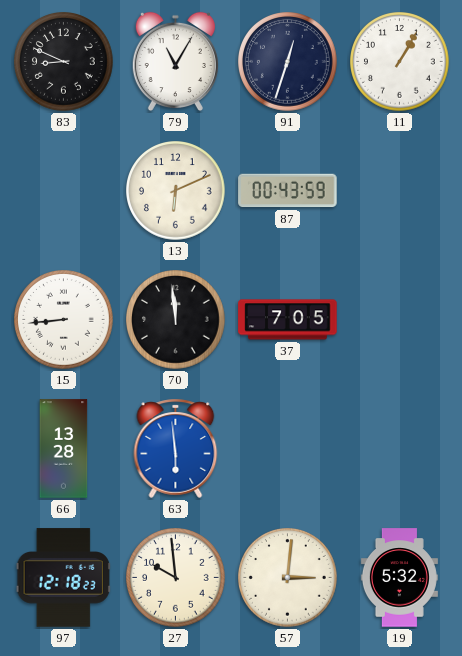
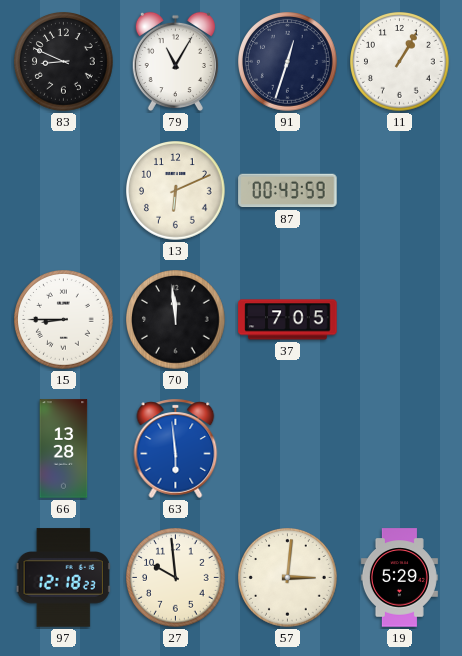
15: 8:44 -> 8:45 (64, 320)
19: 5:32 -> 5:29 (399, 578)
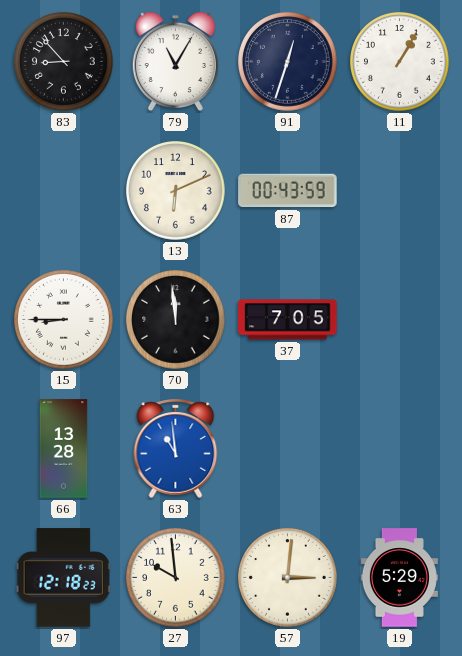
83: 8:49 -> 8:53 (64, 62)
63: 5:59 -> 10:59 (176, 448)
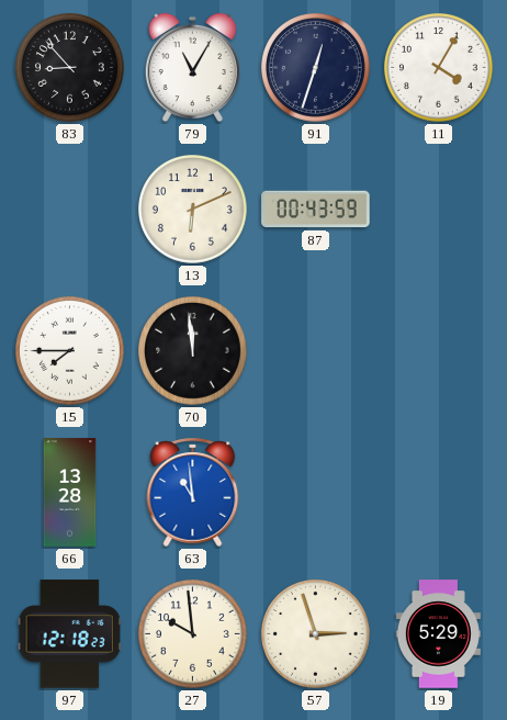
11: 1:05 -> 4:05 (439, 68)
15: 8:45 -> 7:45 (70, 351)
37: 7:05 -> none (288, 320)
57: 3:01 -> 2:57 (316, 634)
